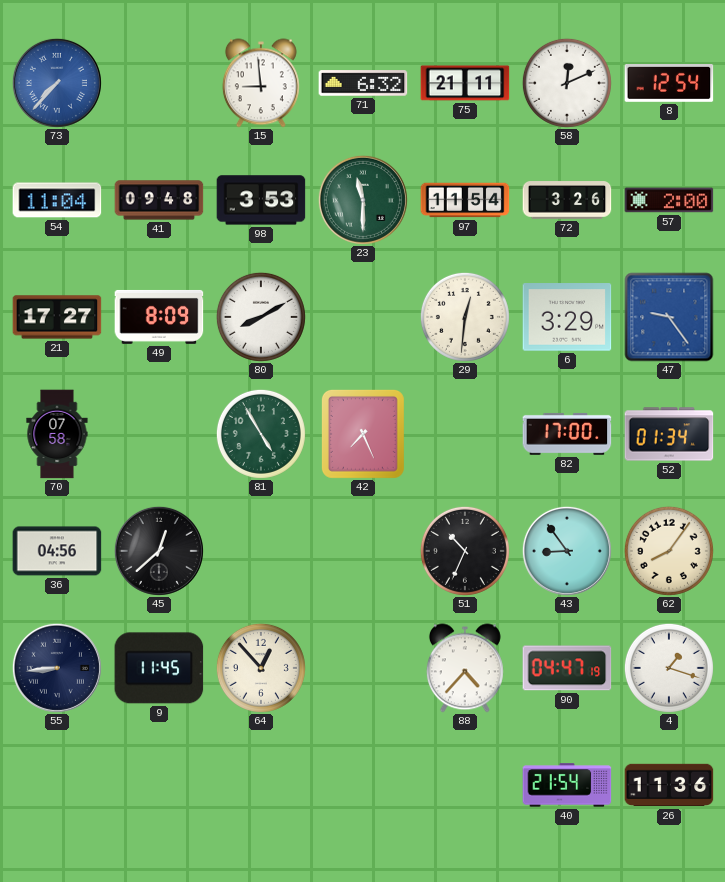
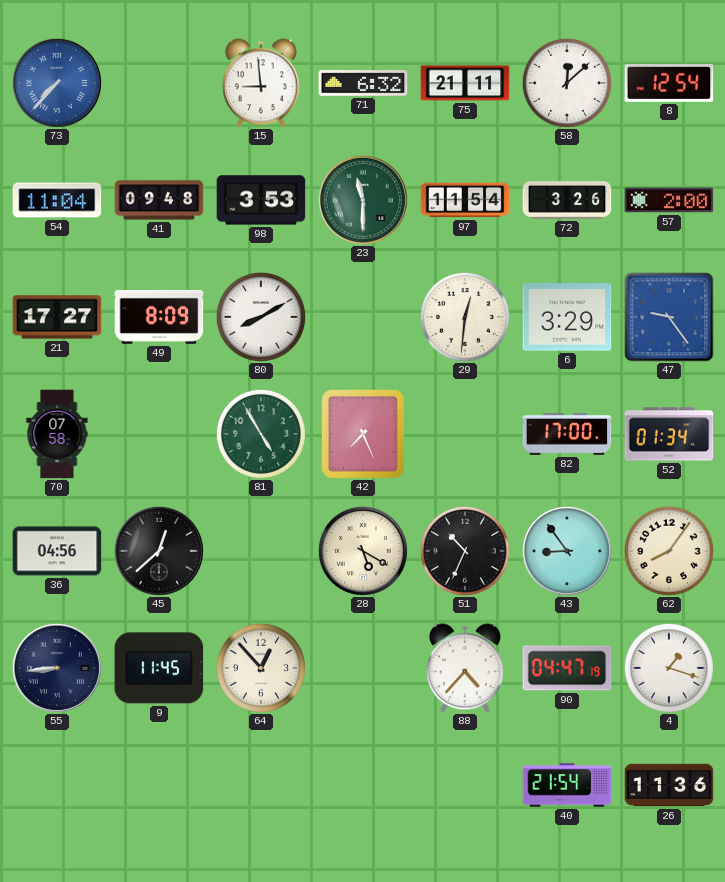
58: 12:11 -> 12:08 (567, 83)
28: none -> 5:20 (363, 551)
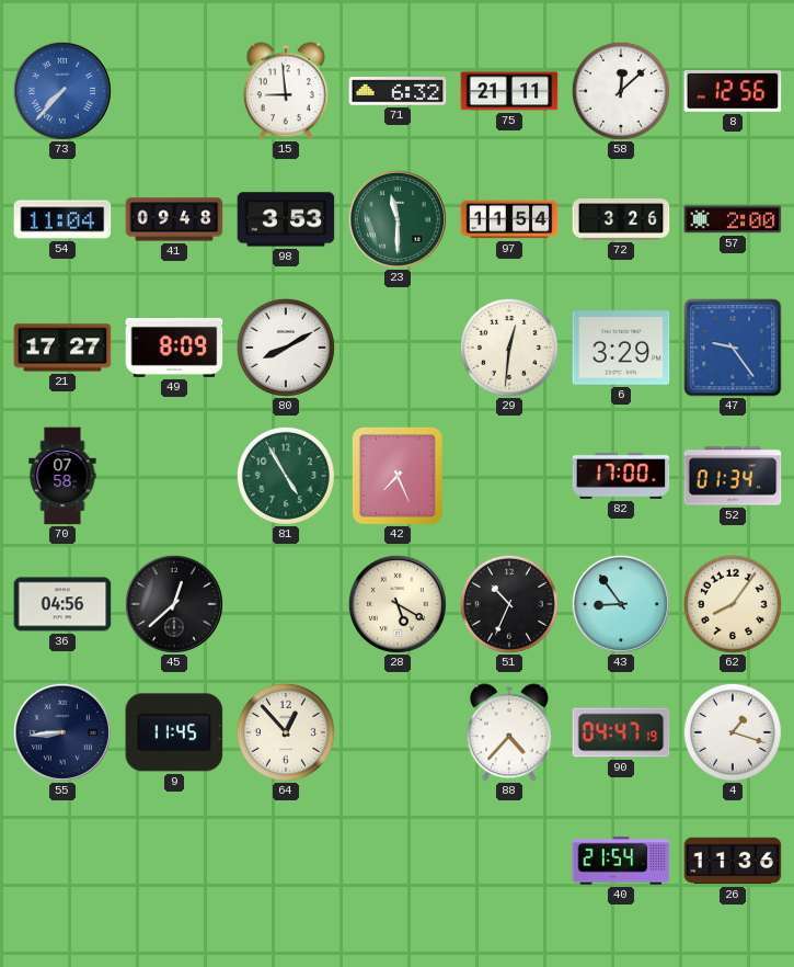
8: 12:54 -> 12:56 (733, 92)
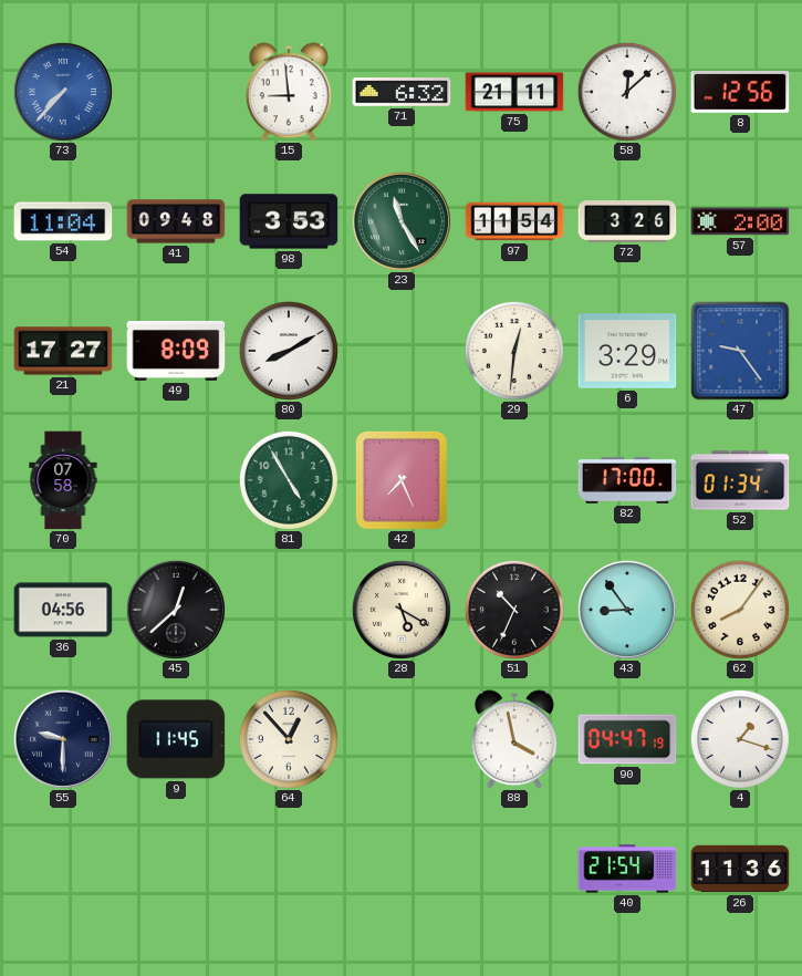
23: 11:30 -> 11:25 (402, 221)
55: 8:44 -> 9:30 (63, 739)
88: 4:37 -> 3:58 (514, 739)
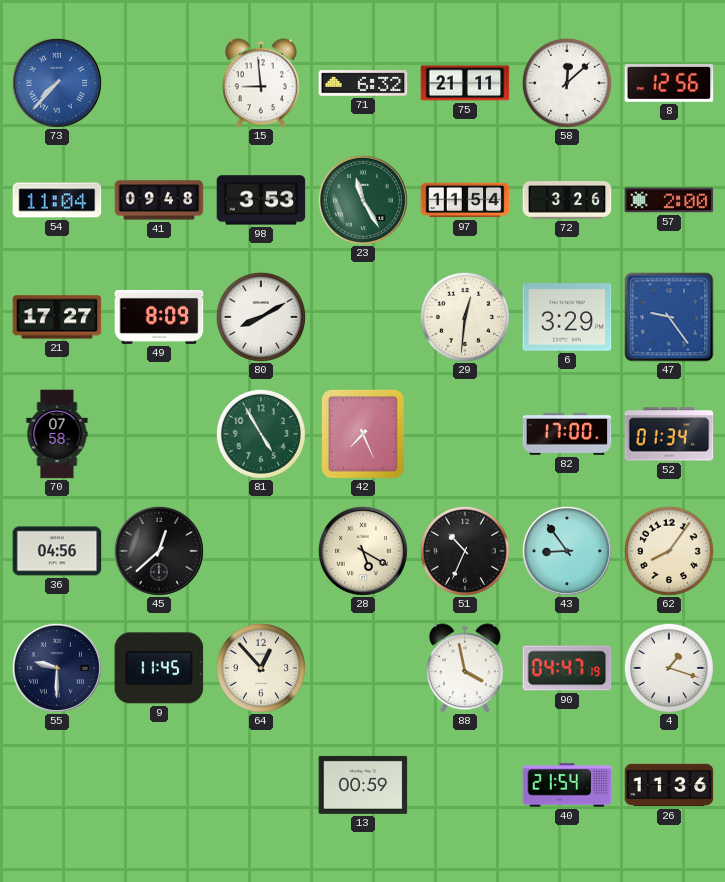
13: none -> 00:59 (363, 785)
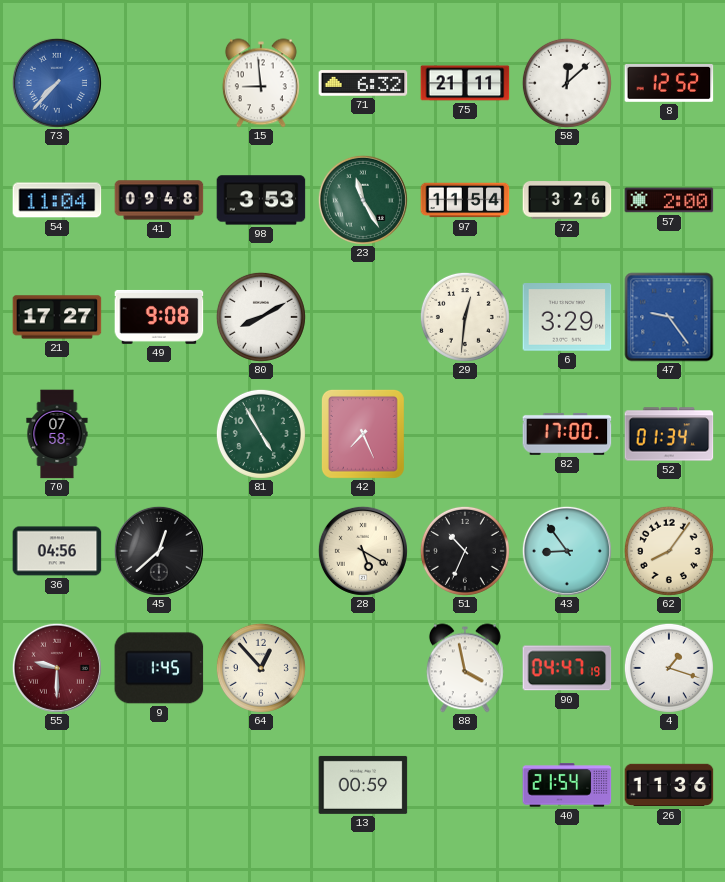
8: 12:56 -> 12:52 (669, 84)
49: 8:09 -> 9:08 (159, 317)
55 dial: navy -> burgundy (57, 668)
9: 11:45 -> 1:45 (159, 668)
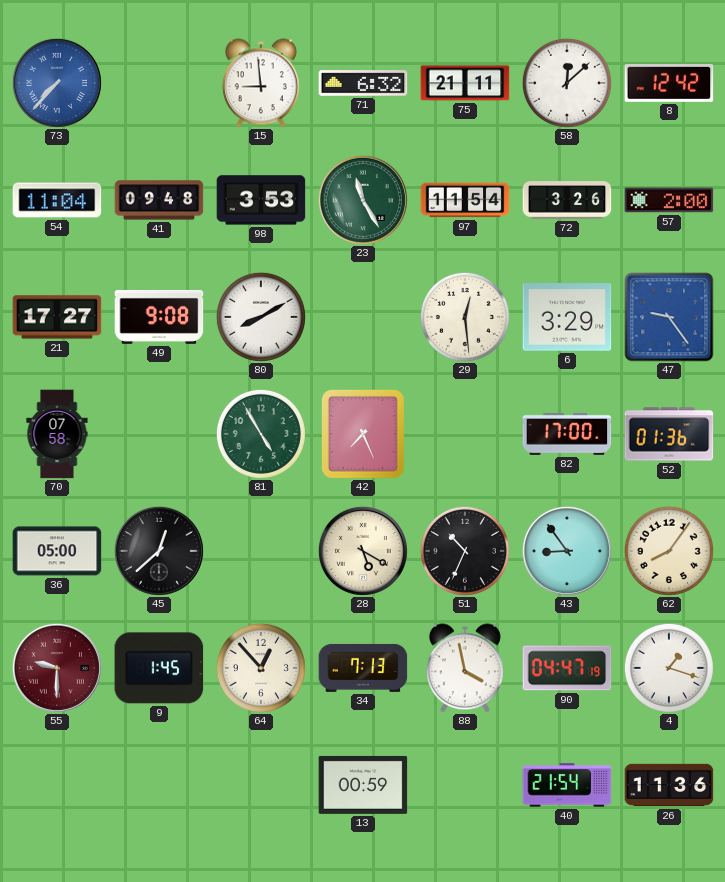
8: 12:52 -> 12:42 (669, 84)
29: 12:31 -> 12:29 (465, 317)
52: 01:34 -> 01:36 (669, 434)
36: 04:56 -> 05:00 (57, 551)
34: none -> 7:13 (363, 668)
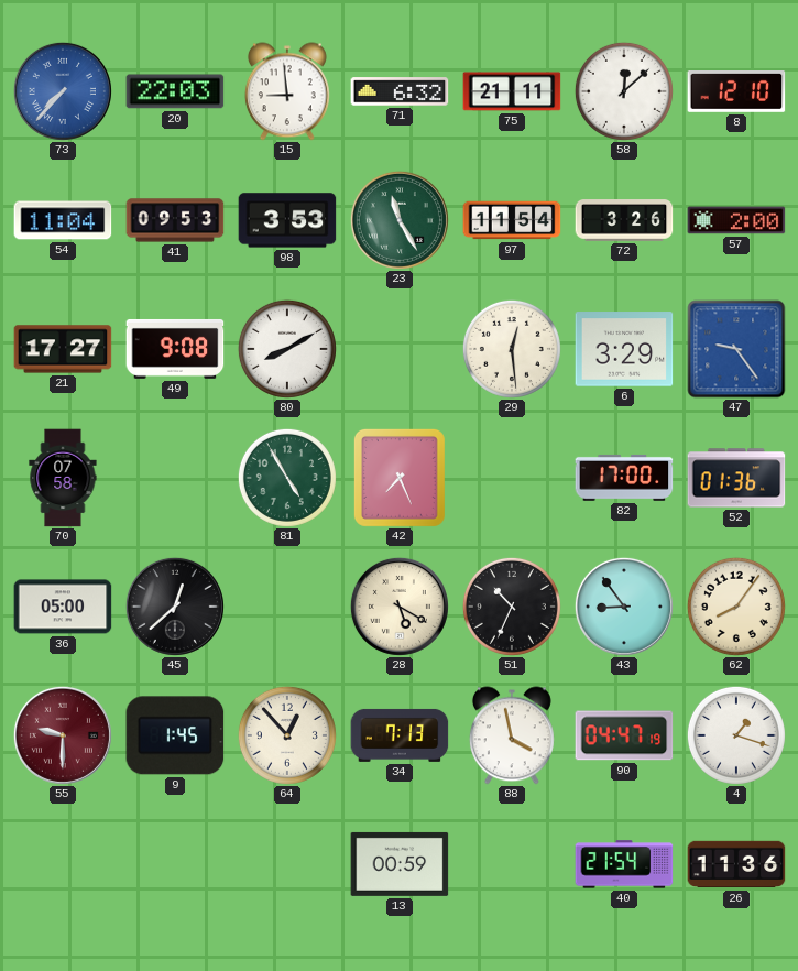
20: none -> 22:03 (175, 91)
8: 12:42 -> 12:10 (736, 92)
41: 09:48 -> 09:53 (175, 220)
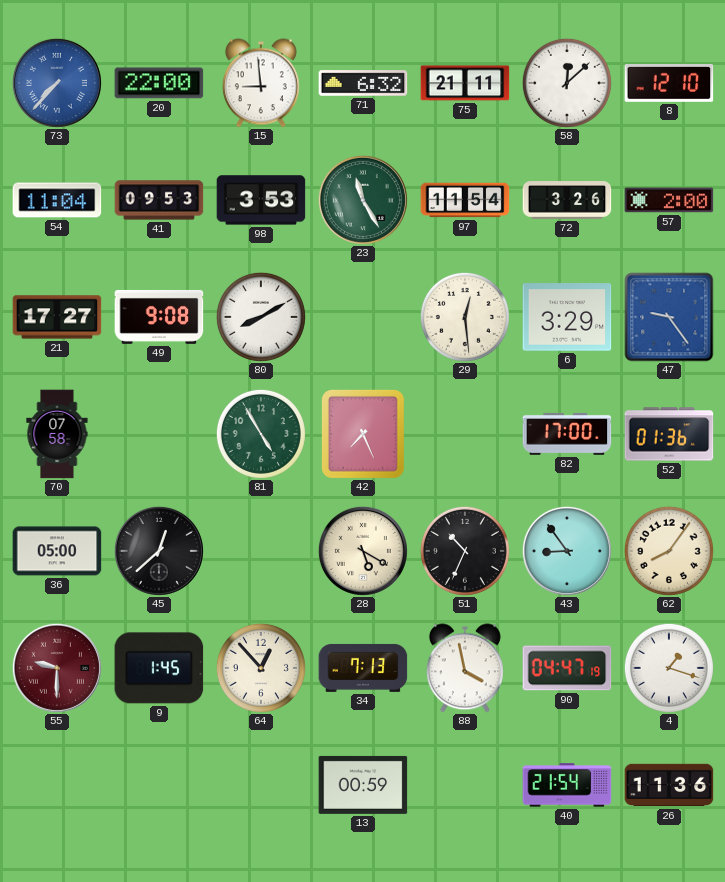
20: 22:03 -> 22:00 (159, 83)
